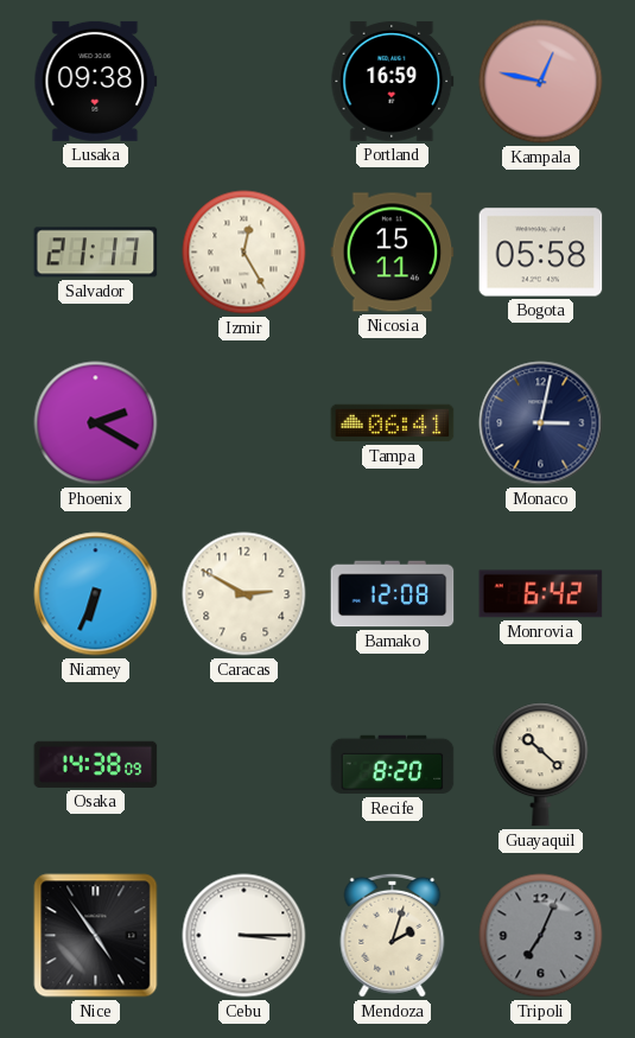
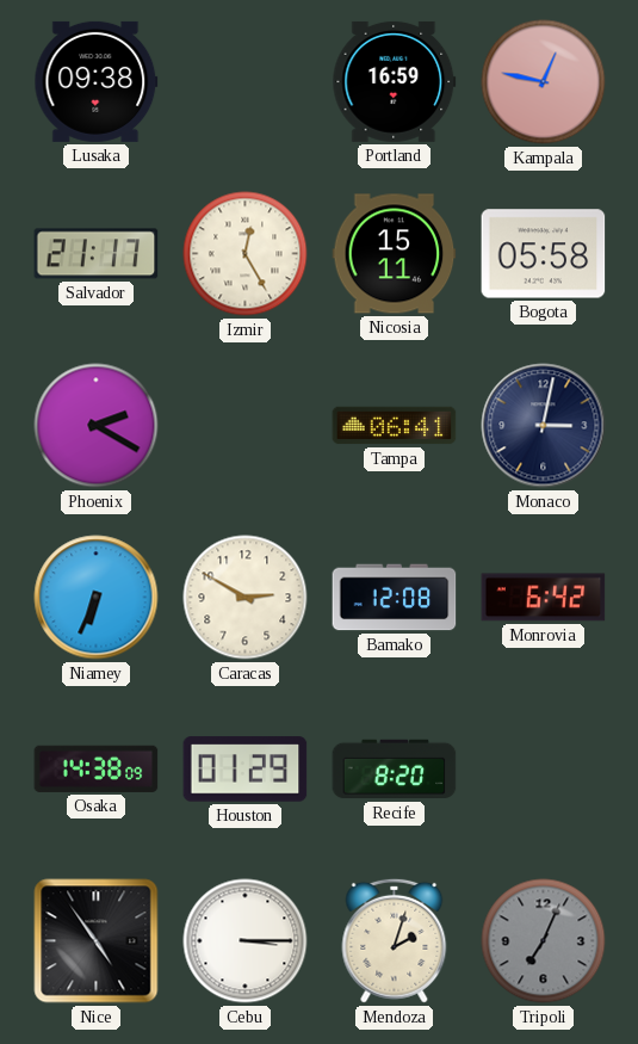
Houston: none -> 01:29 (246, 770)
Guayaquil: 10:22 -> none (541, 765)
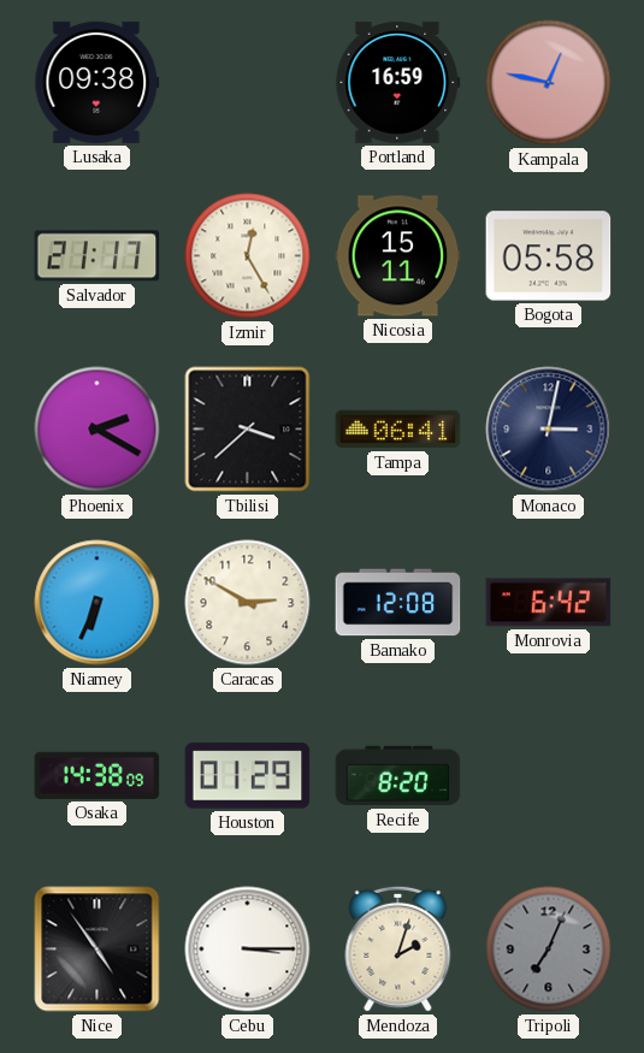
Tbilisi: none -> 3:38 (248, 430)
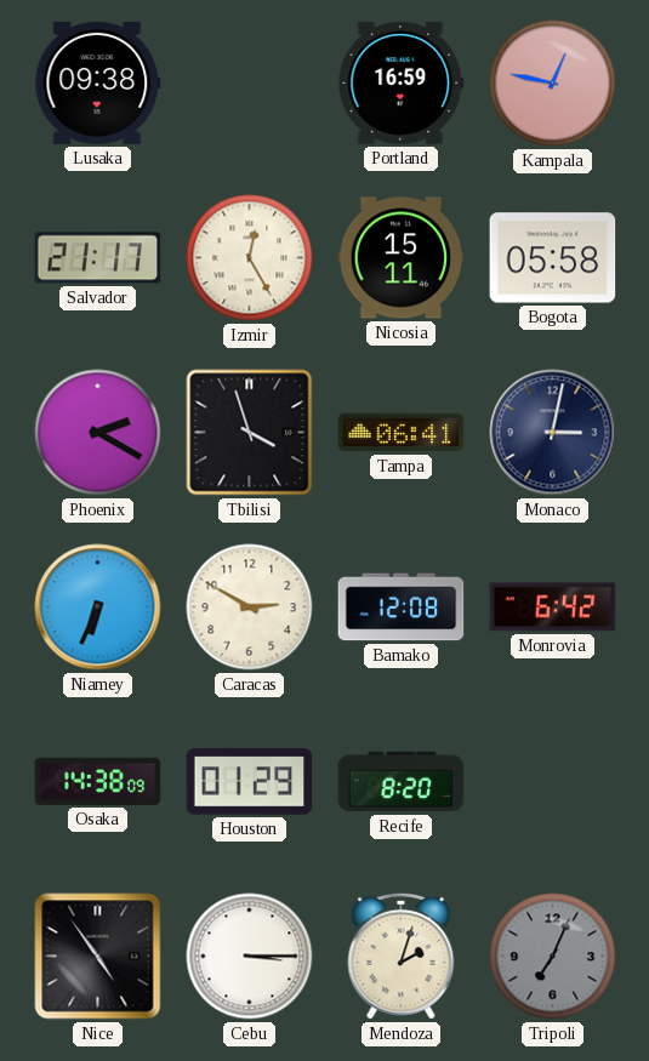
Tbilisi: 3:38 -> 3:57 (250, 433)
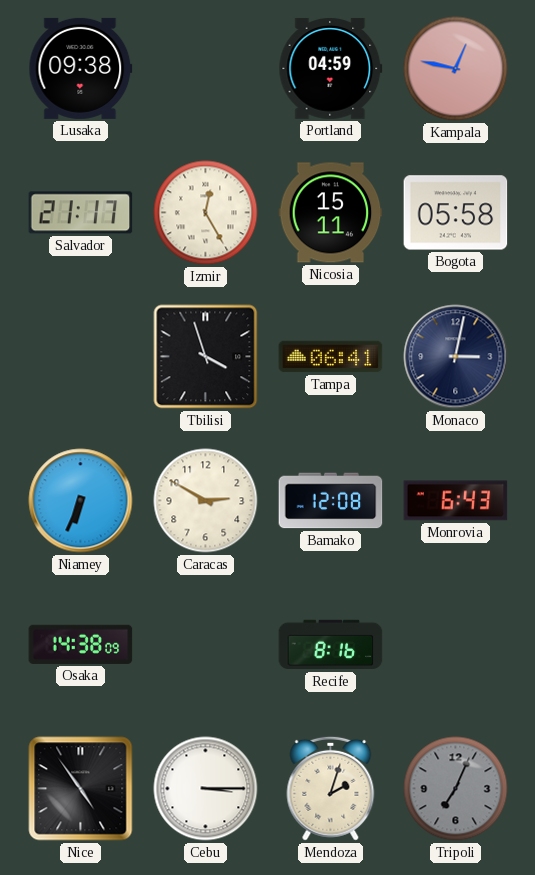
Portland: 16:59 -> 04:59 (331, 68)
Phoenix: 2:20 -> none (98, 433)
Monrovia: 6:42 -> 6:43 (456, 501)
Houston: 01:29 -> none (250, 782)
Recife: 8:20 -> 8:16 (331, 645)
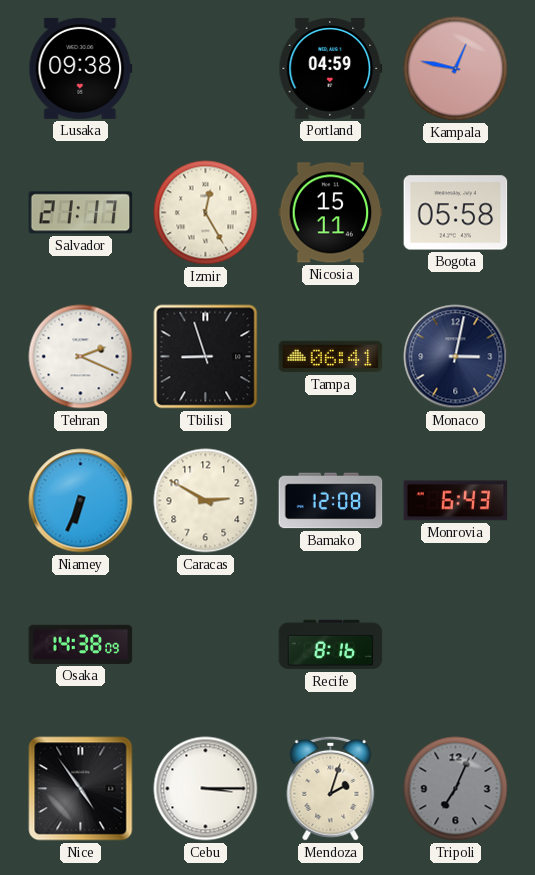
Tehran: none -> 2:19 (81, 357)
Tbilisi: 3:57 -> 8:57 (206, 357)
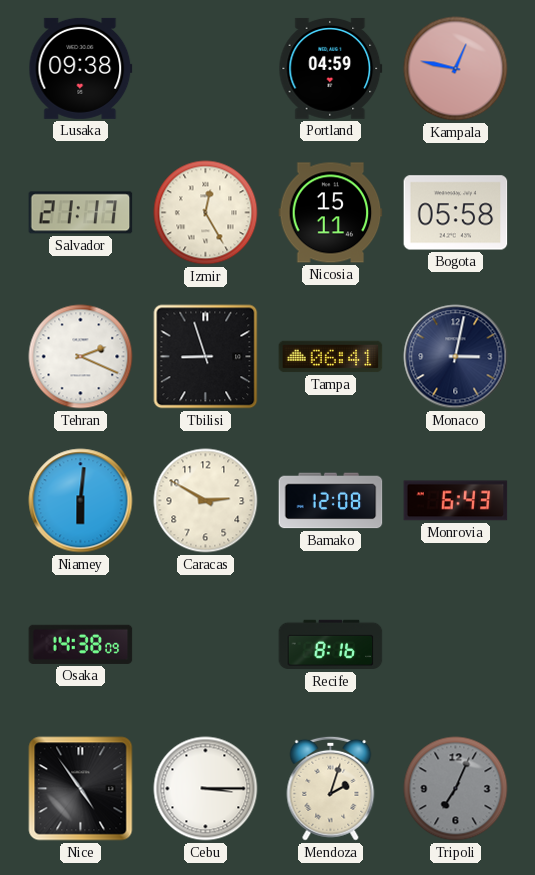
Niamey: 6:34 -> 6:01 (81, 501)
